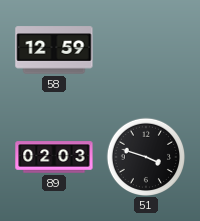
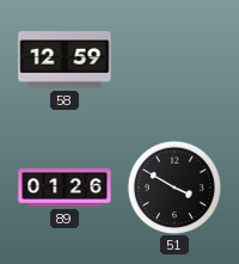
89: 02:03 -> 01:26 (65, 188)
51: 3:48 -> 3:50 (173, 186)
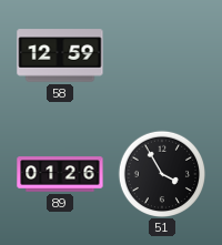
51: 3:50 -> 3:55 (161, 173)
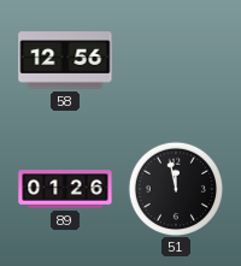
58: 12:59 -> 12:56 (65, 60)
51: 3:55 -> 11:58 (175, 188)
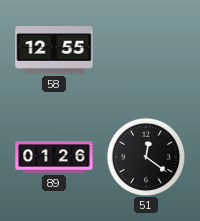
58: 12:56 -> 12:55 (54, 50)
51: 11:58 -> 12:21 (145, 156)
